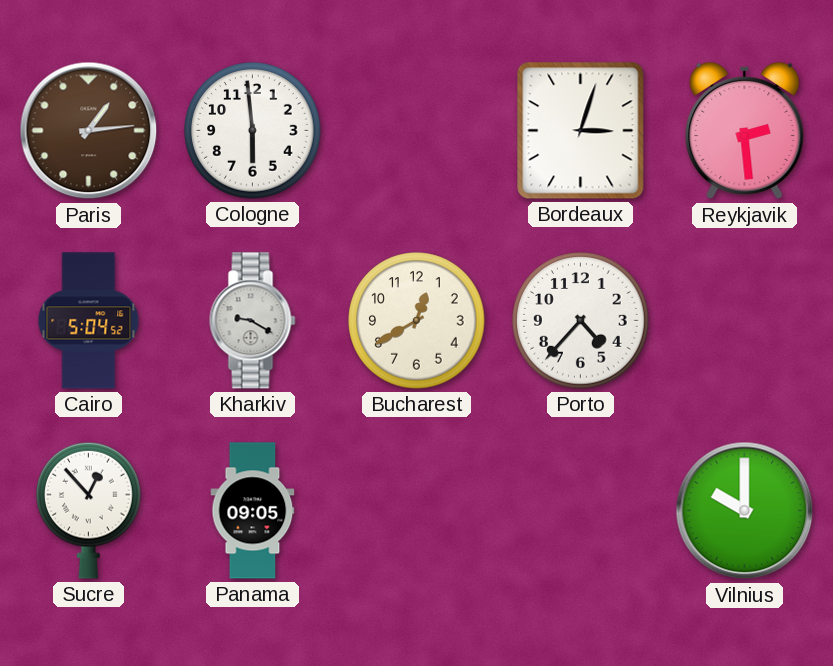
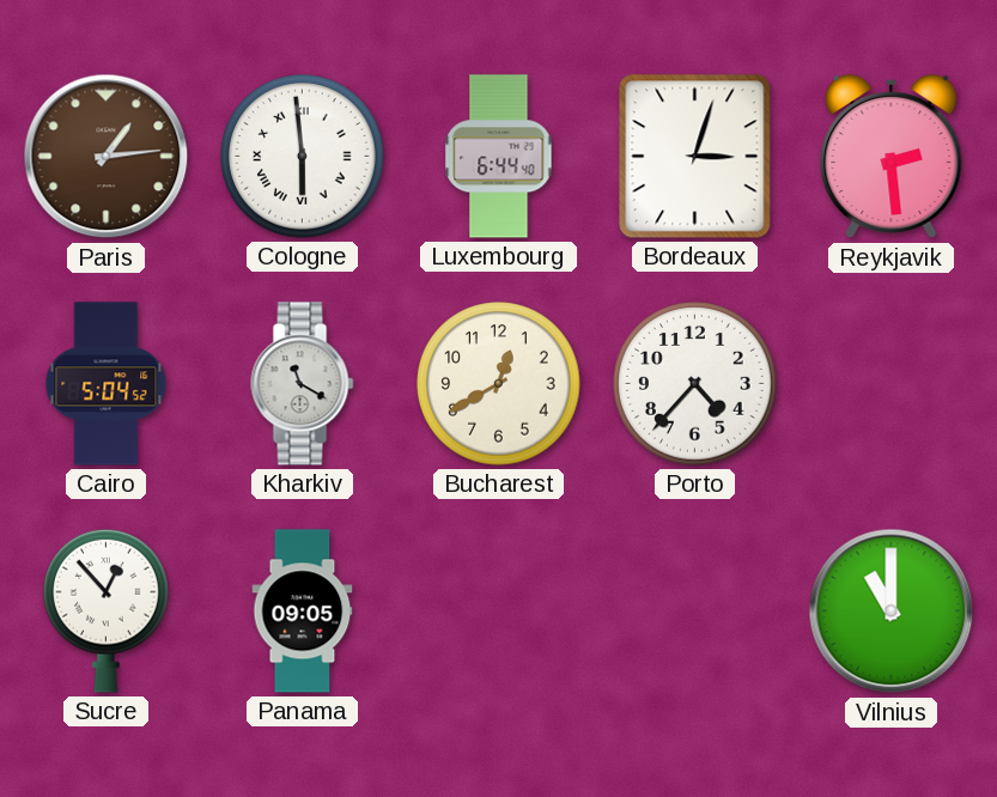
Cologne numerals: Arabic -> Roman (303, 157)
Luxembourg: none -> 6:44 (499, 157)
Kharkiv: 9:20 -> 11:20 (303, 384)
Vilnius: 10:00 -> 11:00 (892, 612)
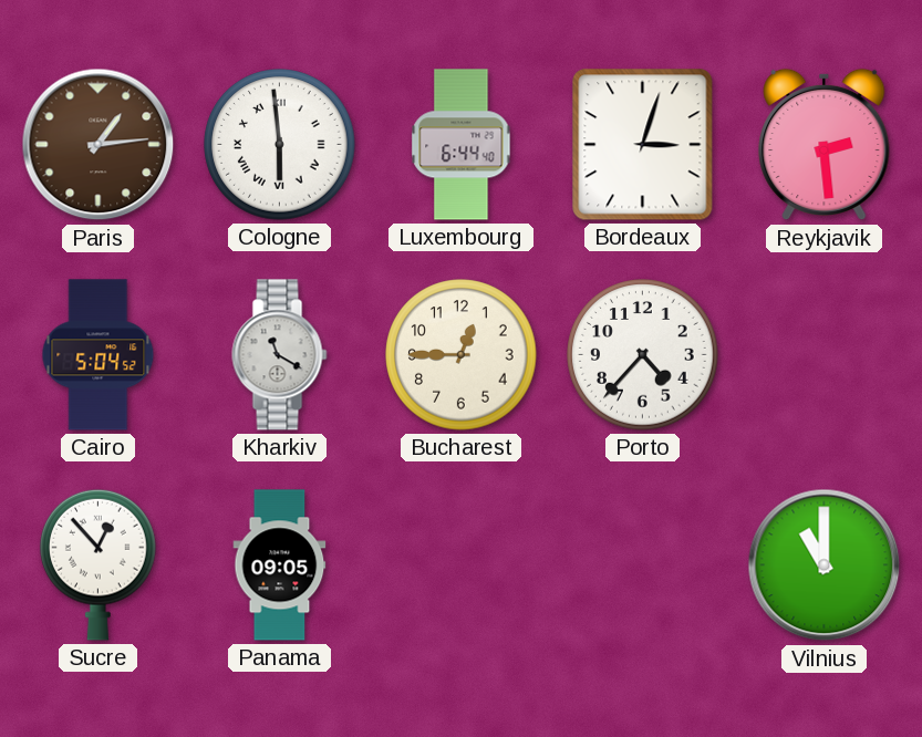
Bucharest: 12:40 -> 12:45 (462, 355)
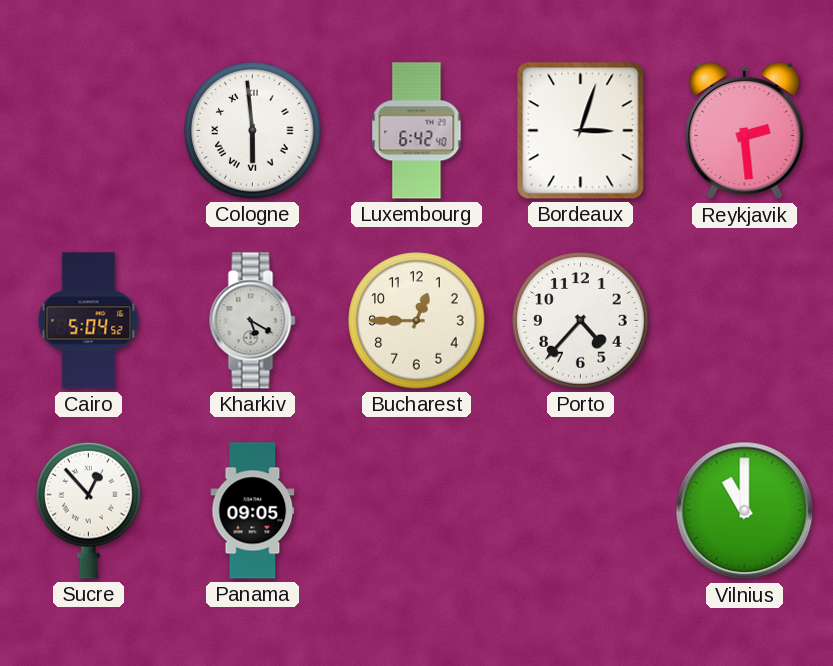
Paris: 1:14 -> none (99, 145)
Luxembourg: 6:44 -> 6:42 (417, 131)
Kharkiv: 11:20 -> 5:20 (253, 321)
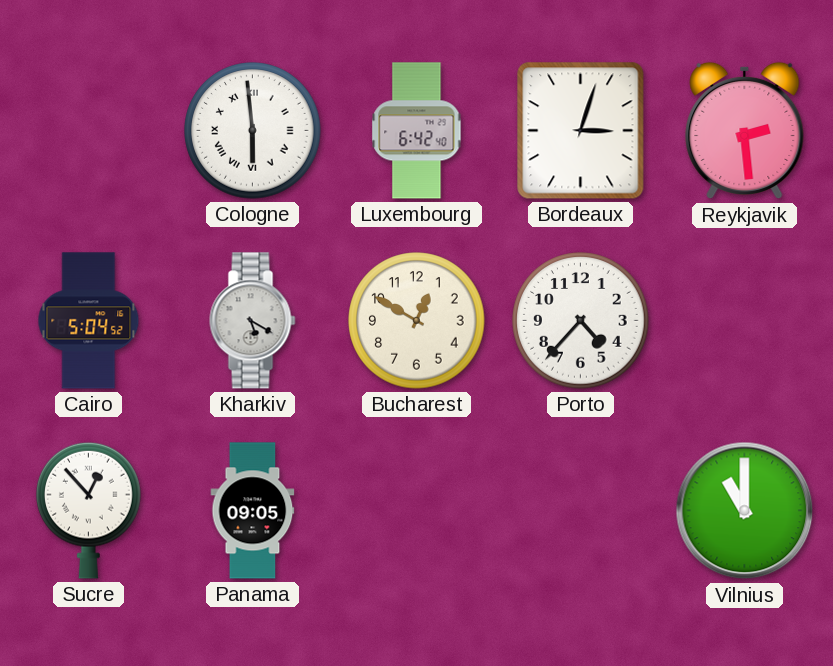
Bucharest: 12:45 -> 12:50 (417, 321)
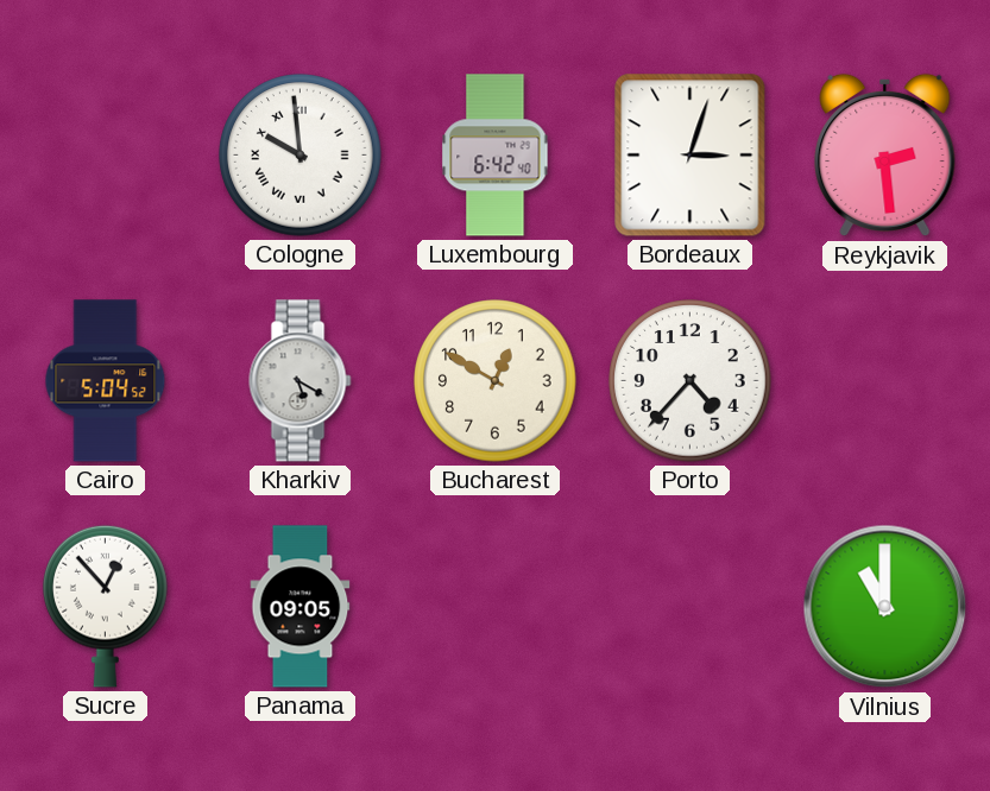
Cologne: 5:59 -> 9:59 (301, 156)
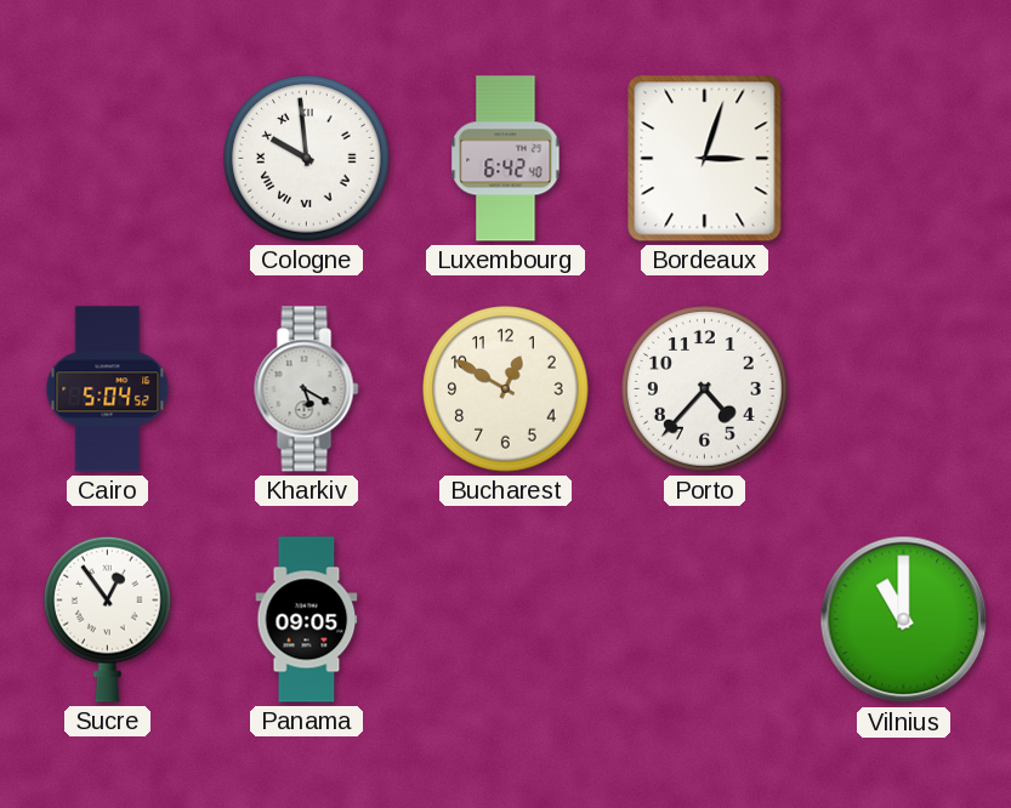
Reykjavik: 2:29 -> none (885, 156)
Sucre: 12:53 -> 12:54 (108, 619)
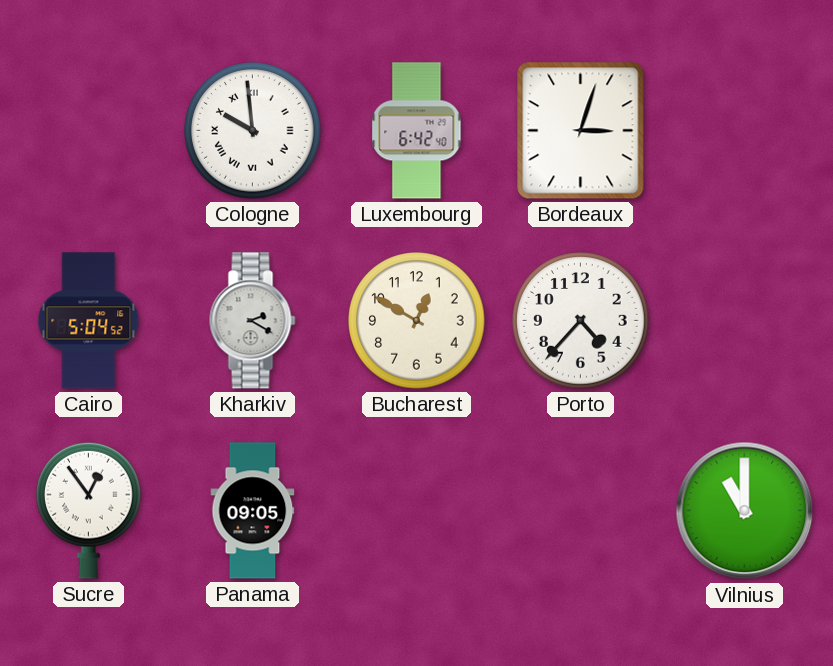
Kharkiv: 5:20 -> 2:20 (253, 321)
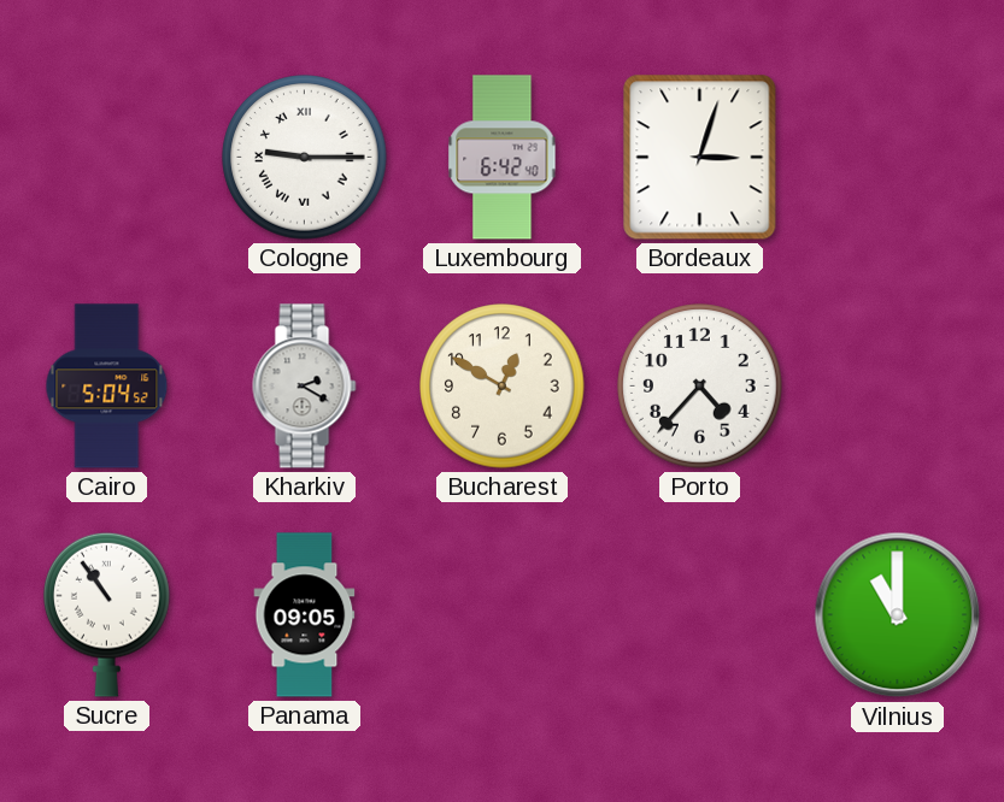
Cologne: 9:59 -> 9:15 (305, 158)
Sucre: 12:54 -> 10:54 (107, 614)
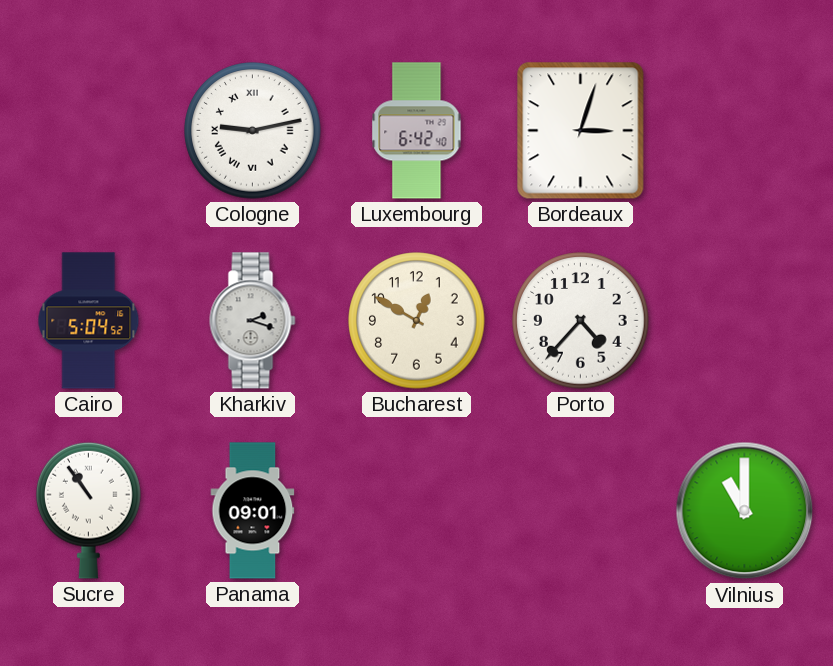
Cologne: 9:15 -> 9:13 (253, 131)
Kharkiv: 2:20 -> 2:18 (253, 321)
Panama: 09:05 -> 09:01 (253, 511)
